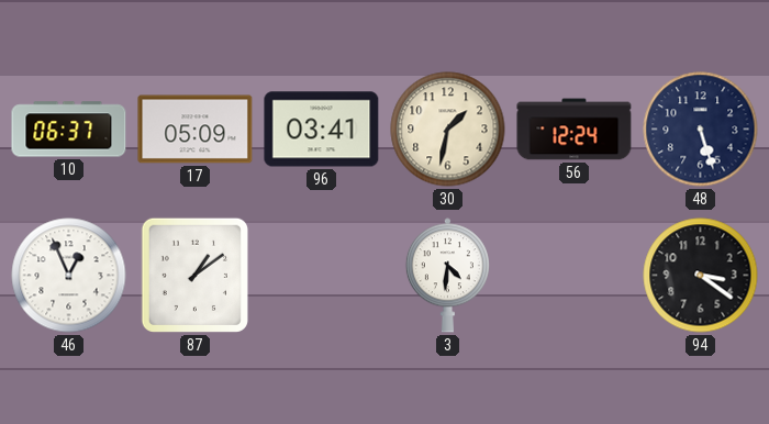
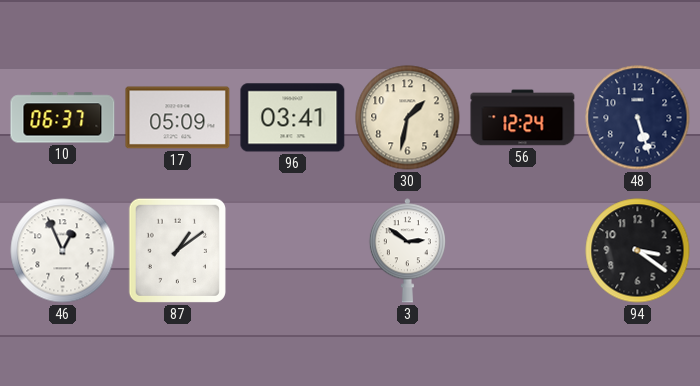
3: 4:31 -> 2:51 (407, 251)
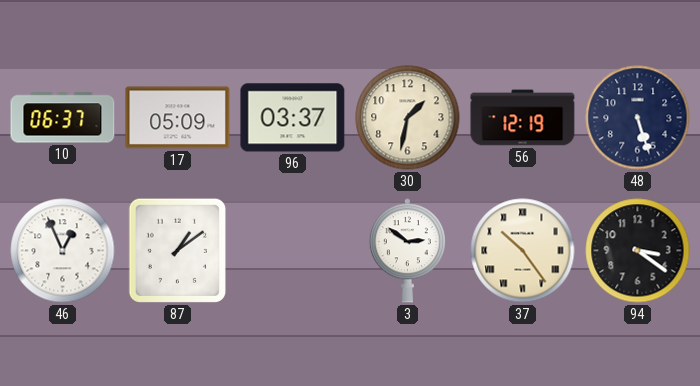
96: 03:41 -> 03:37 (293, 118)
56: 12:24 -> 12:19 (523, 118)
37: none -> 10:24 (523, 251)
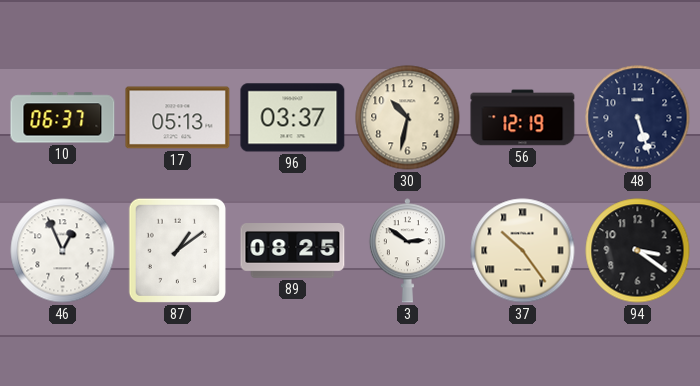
17: 05:09 -> 05:13 (178, 118)
30: 1:32 -> 10:32 (408, 118)
89: none -> 08:25 (293, 251)
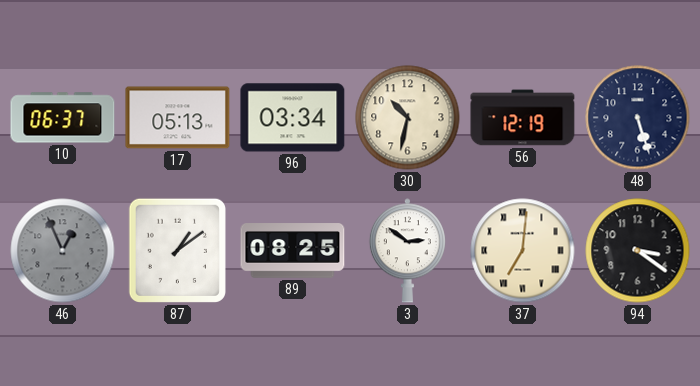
96: 03:37 -> 03:34 (293, 118)
46 dial: white -> grey (63, 251)
37: 10:24 -> 7:01 (523, 251)
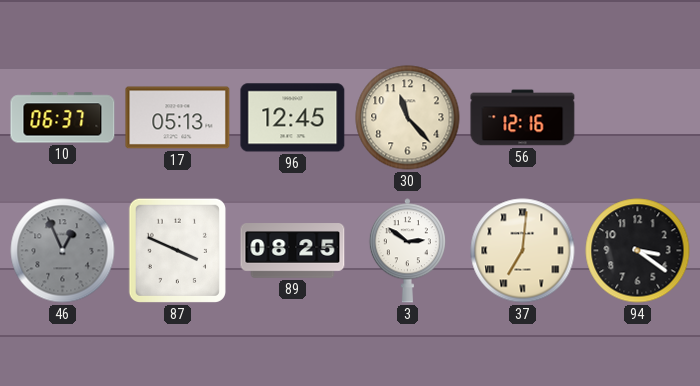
96: 03:34 -> 12:45 (293, 118)
30: 10:32 -> 11:23 (408, 118)
56: 12:19 -> 12:16 (523, 118)
48: 5:27 -> none (638, 118)
87: 1:09 -> 3:49 (177, 250)
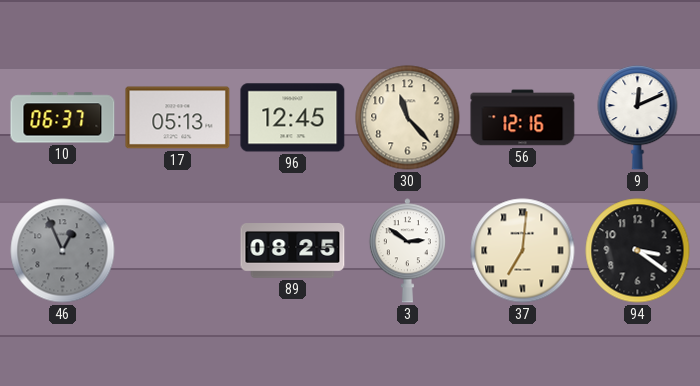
9: none -> 12:11 (638, 118)
87: 3:49 -> none (177, 250)
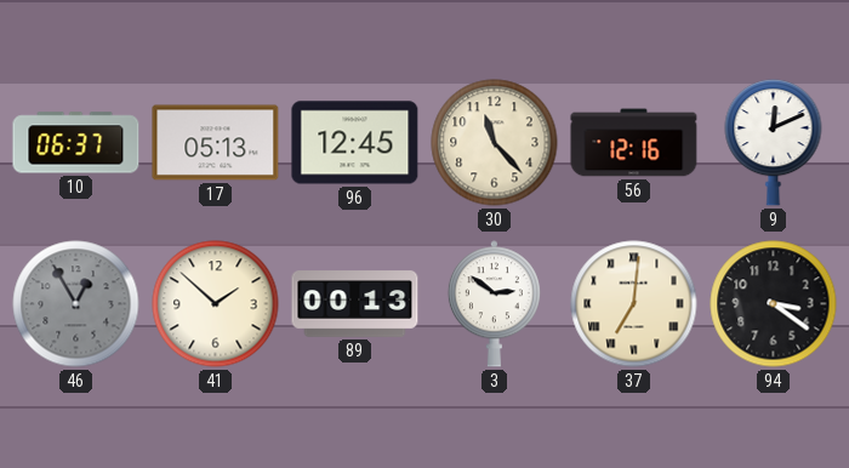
46: 12:56 -> 12:55 (76, 304)
41: none -> 1:52 (216, 304)
89: 08:25 -> 00:13 (355, 304)
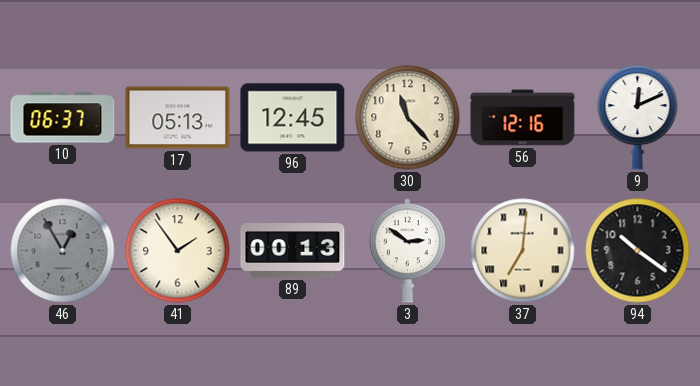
41: 1:52 -> 1:54 (178, 251)
94: 3:21 -> 10:21 (638, 251)
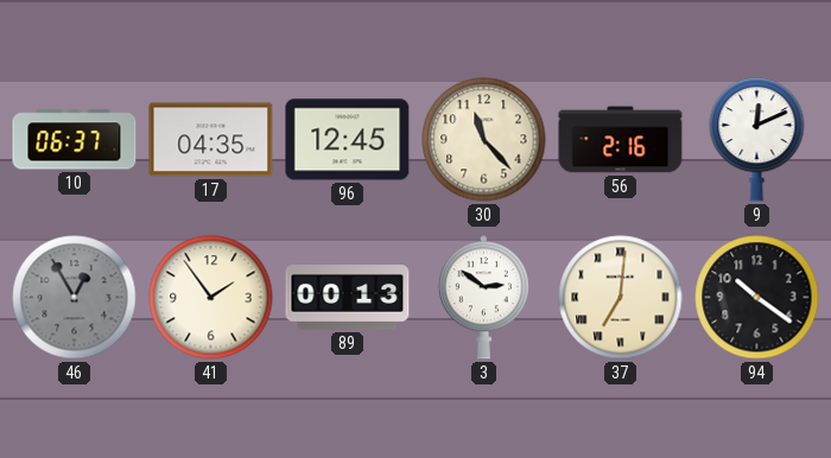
17: 05:13 -> 04:35 (211, 140)
56: 12:16 -> 2:16 (621, 140)
